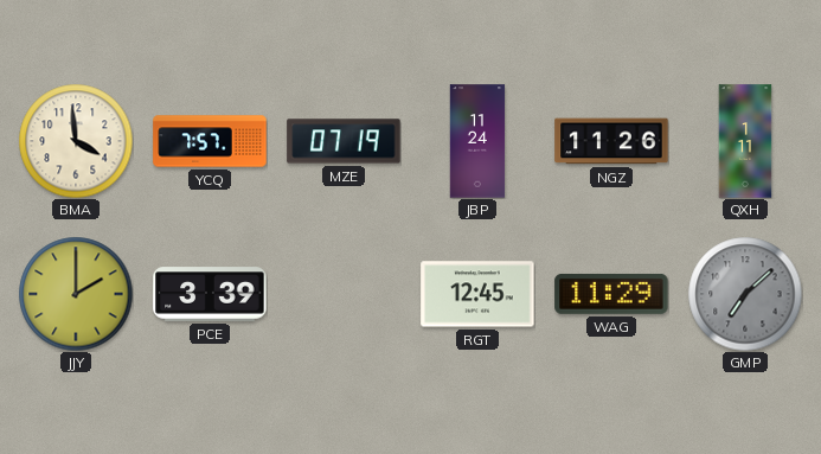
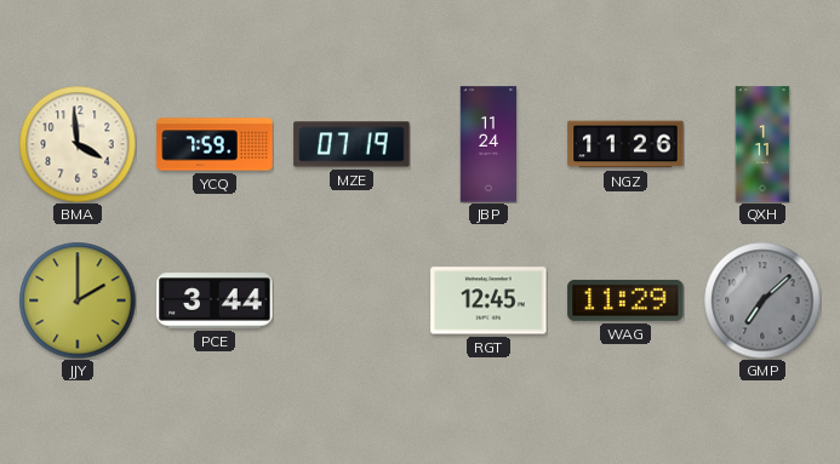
YCQ: 7:57 -> 7:59 (215, 144)
PCE: 3:39 -> 3:44 (215, 300)
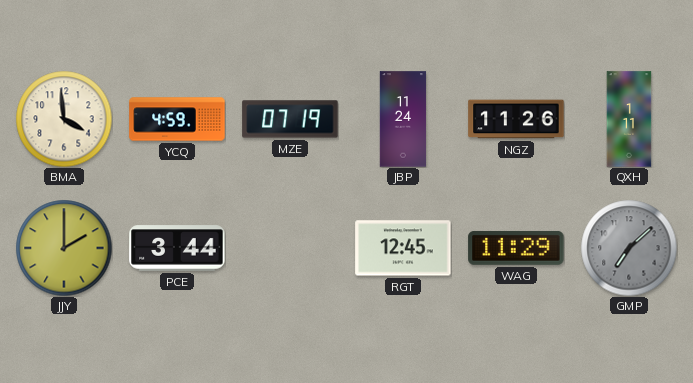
YCQ: 7:59 -> 4:59 (177, 119)
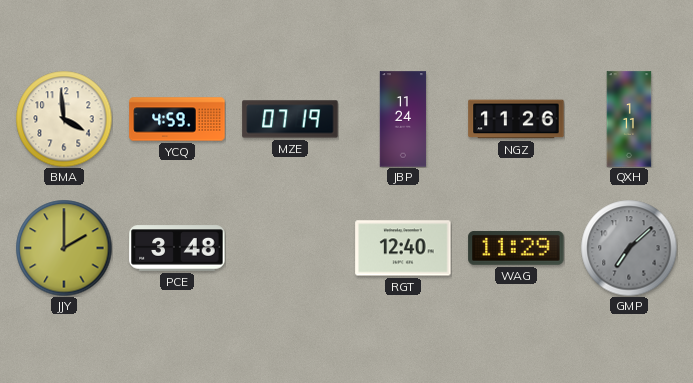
PCE: 3:44 -> 3:48 (177, 248)
RGT: 12:45 -> 12:40 (403, 248)
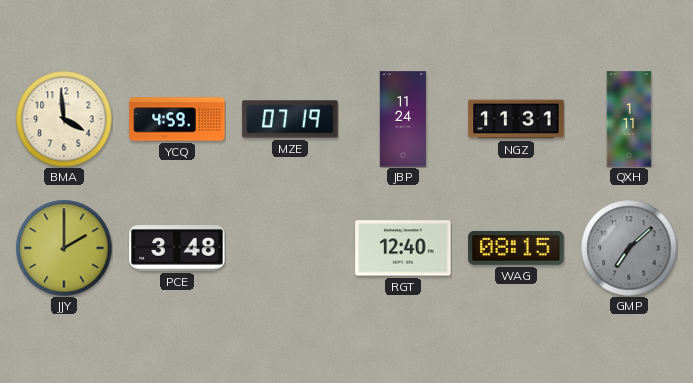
NGZ: 11:26 -> 11:31 (516, 119)
WAG: 11:29 -> 08:15 (516, 248)
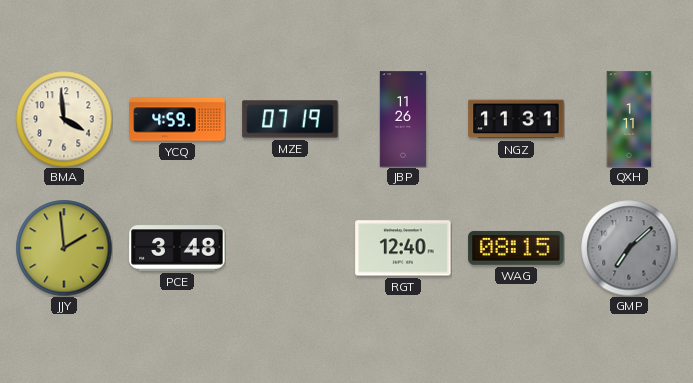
JBP: 11:24 -> 11:26 (403, 119)
JJY: 2:00 -> 1:59 (64, 248)
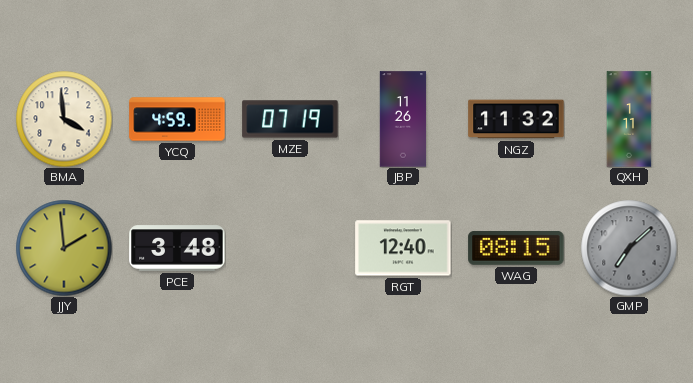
NGZ: 11:31 -> 11:32 (516, 119)
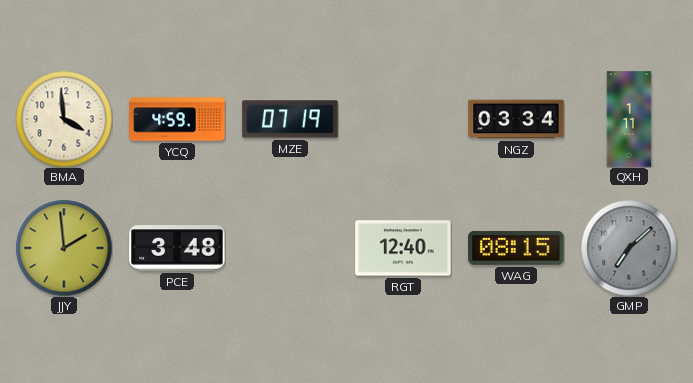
JBP: 11:26 -> none (403, 119)
NGZ: 11:32 -> 03:34 (516, 119)
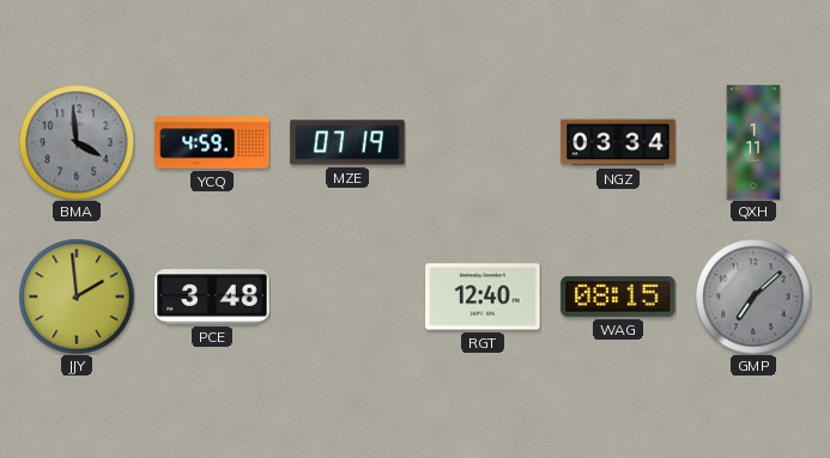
BMA dial: cream -> grey (77, 142)
